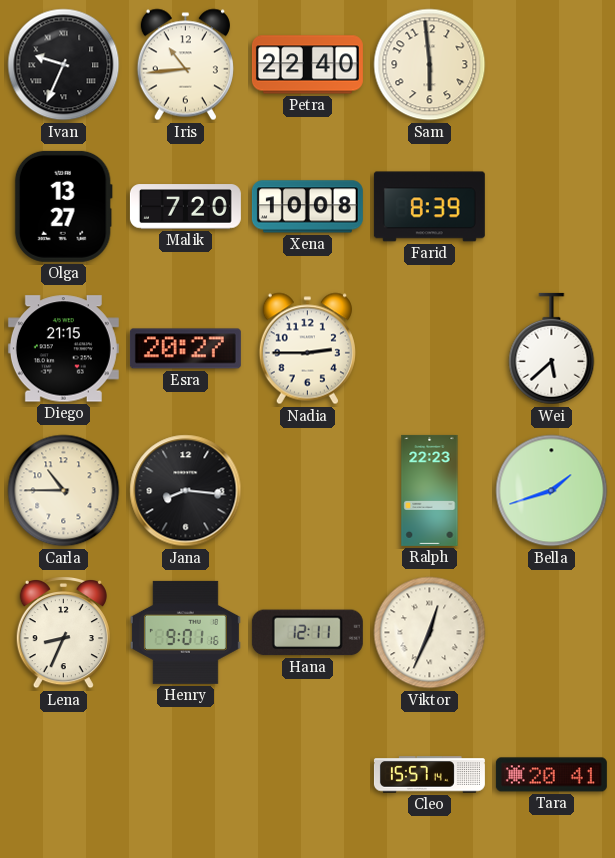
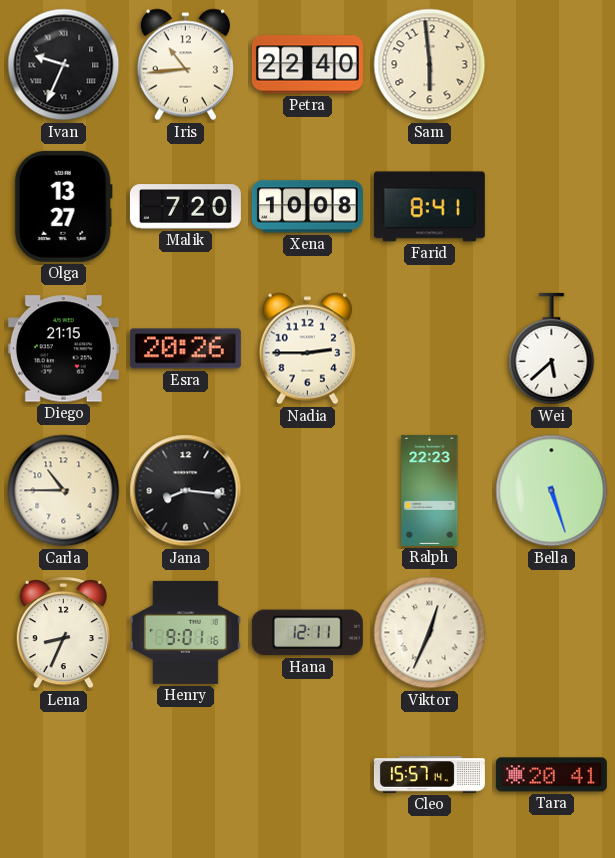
Farid: 8:39 -> 8:41 (429, 207)
Esra: 20:27 -> 20:26 (185, 349)
Bella: 1:42 -> 5:27 (552, 491)
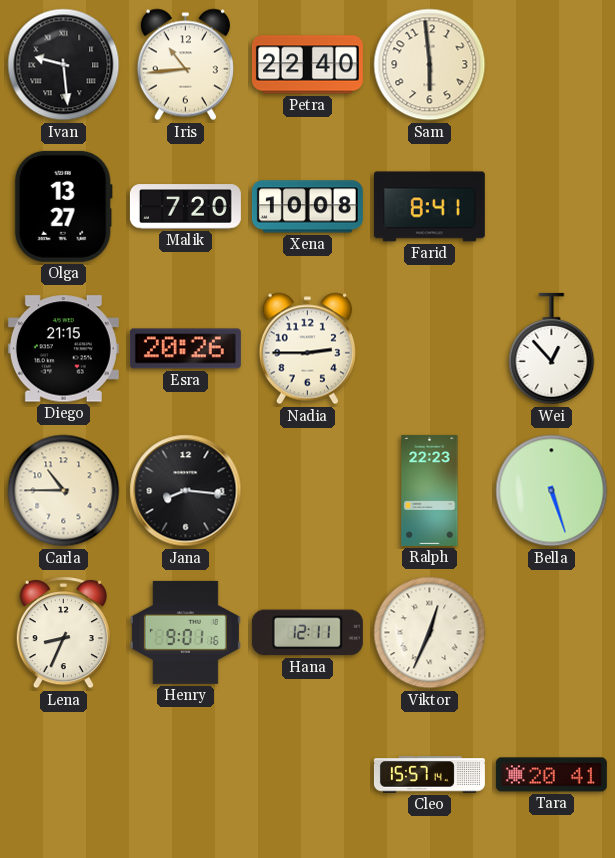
Ivan: 9:34 -> 9:29 (64, 65)
Wei: 5:38 -> 12:53 (552, 349)
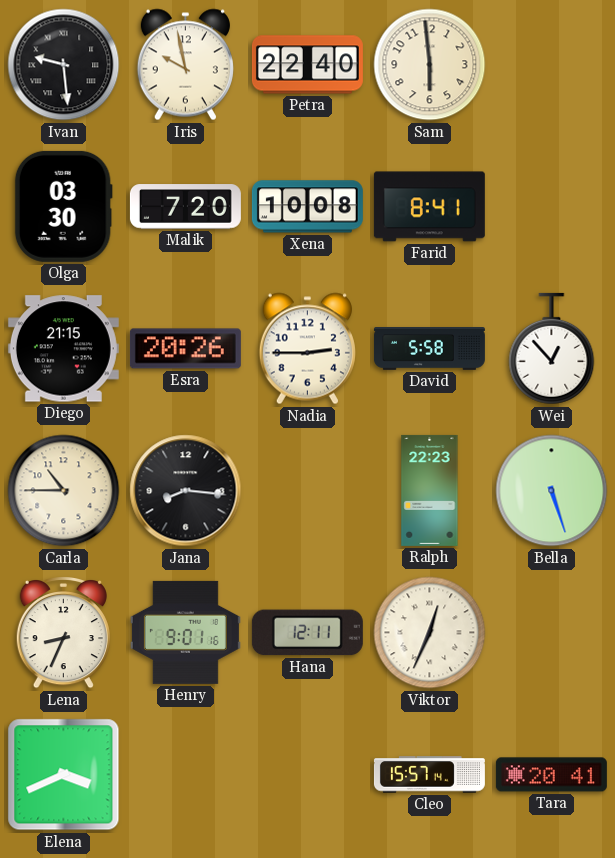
Iris: 10:44 -> 9:58 (185, 65)
Olga: 13:27 -> 03:30 (63, 206)
David: none -> 5:58 (429, 349)
Elena: none -> 3:41 (64, 775)
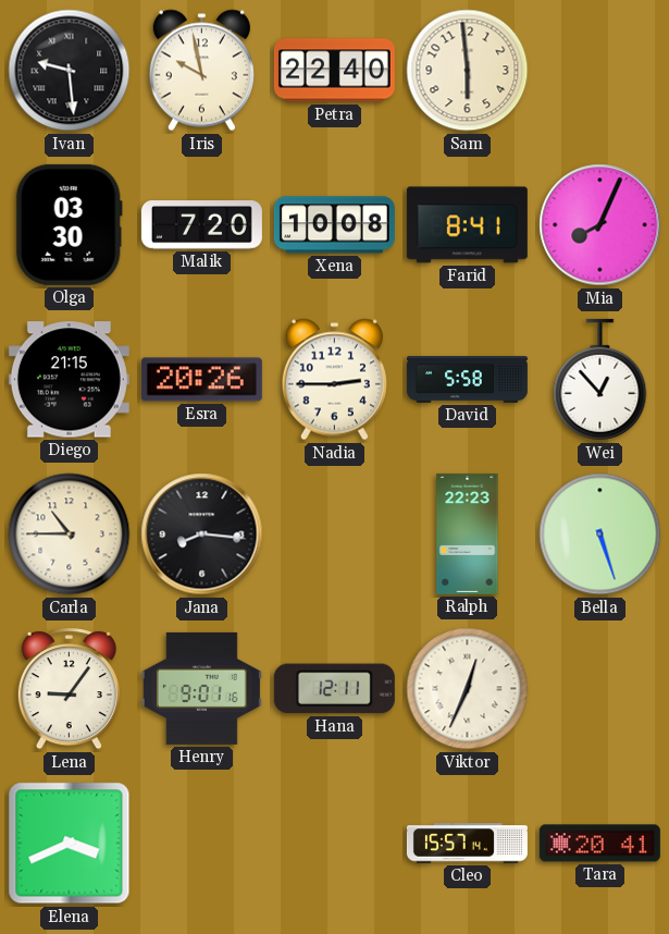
Mia: none -> 8:04 (600, 225)
Lena: 8:34 -> 9:06 (69, 689)
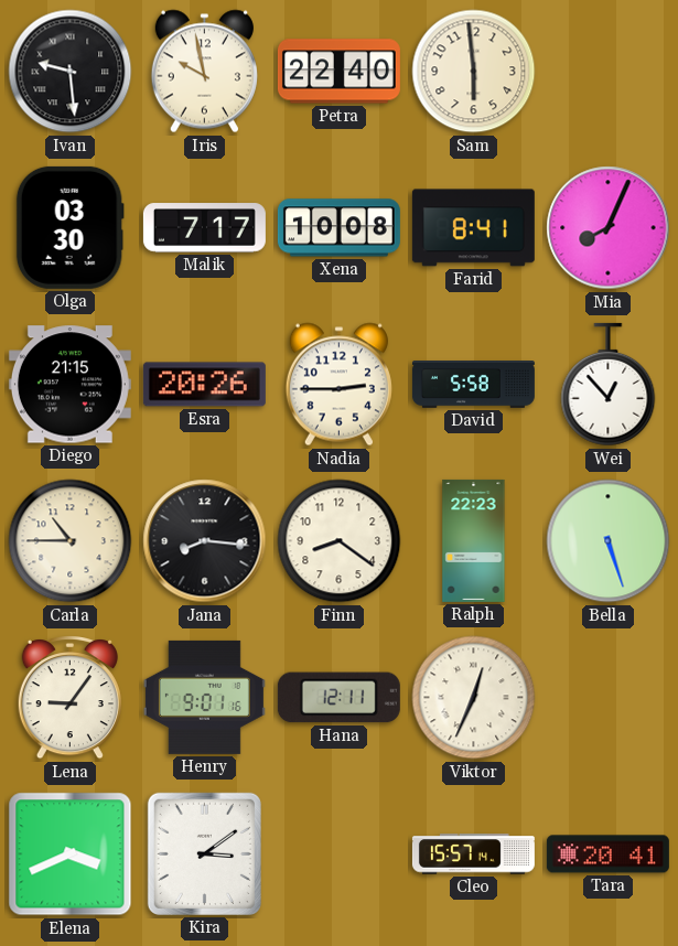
Malik: 7:20 -> 7:17 (204, 228)
Finn: none -> 8:21 (340, 541)
Kira: none -> 3:09 (204, 853)
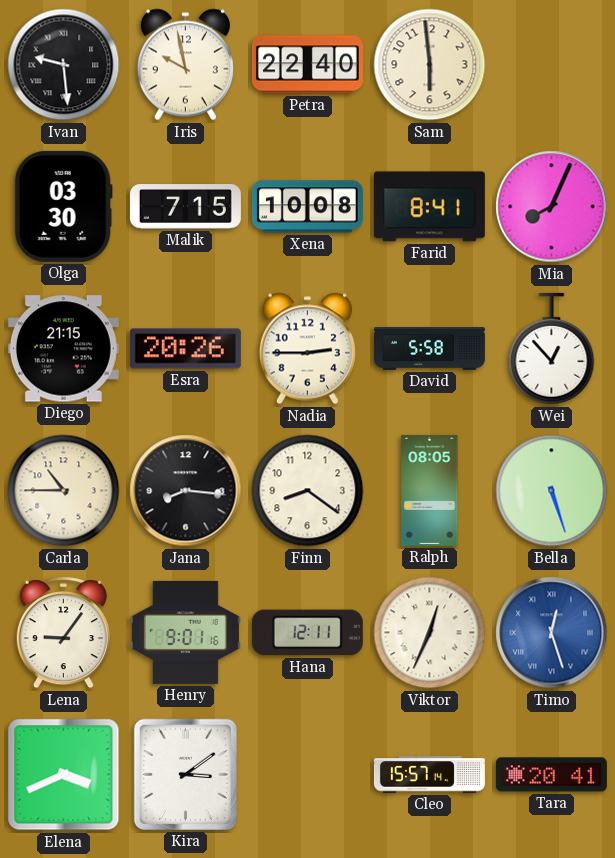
Malik: 7:17 -> 7:15 (185, 207)
Ralph: 22:23 -> 08:05 (430, 490)
Timo: none -> 12:27 (552, 633)
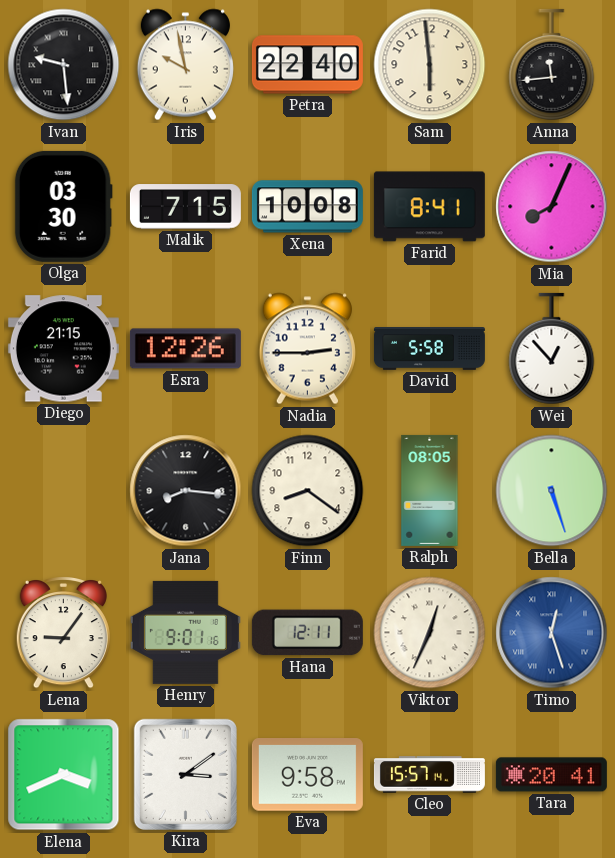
Anna: none -> 11:44 (552, 65)
Esra: 20:26 -> 12:26 (185, 349)
Carla: 10:45 -> none (64, 491)
Eva: none -> 9:58 (307, 775)
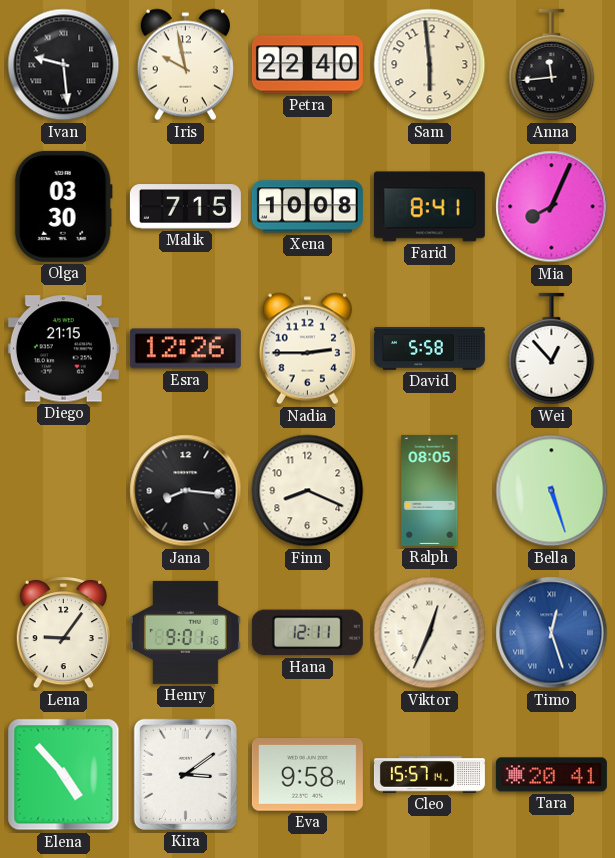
Finn: 8:21 -> 8:19 (308, 491)
Elena: 3:41 -> 4:53 (64, 775)
